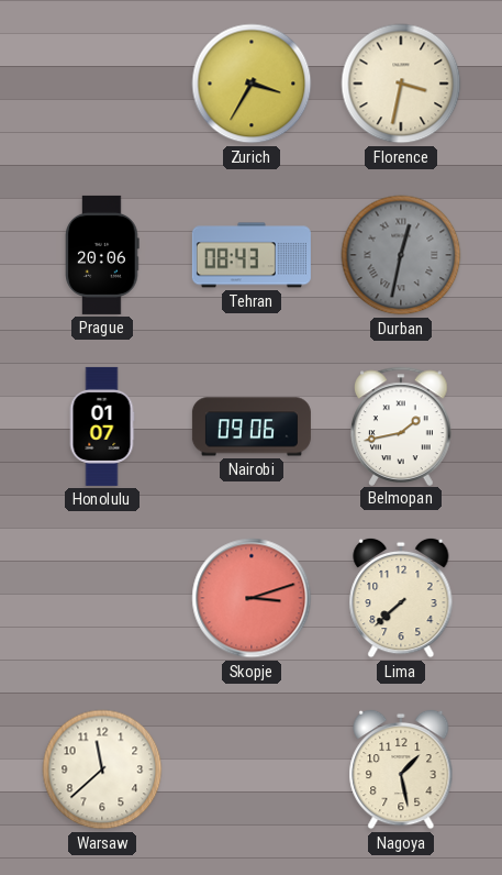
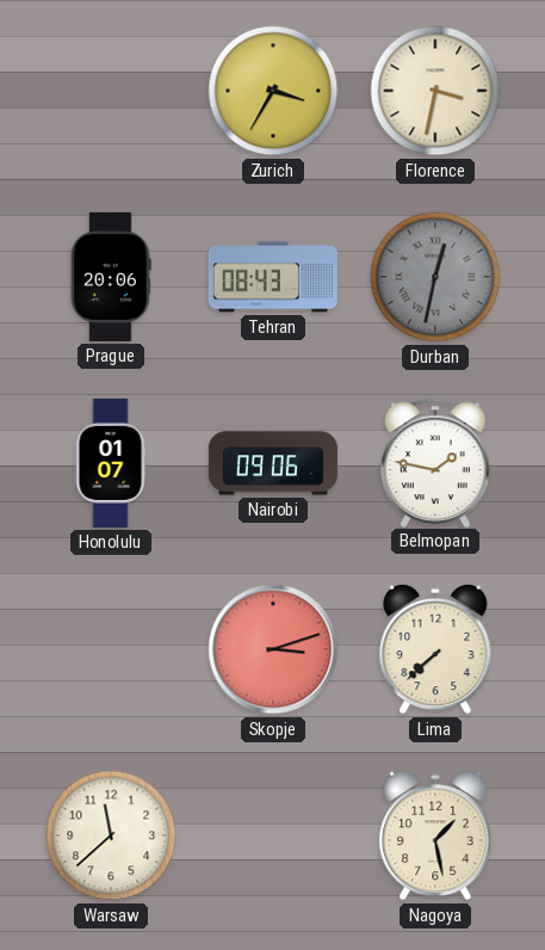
Belmopan: 1:43 -> 1:47 (435, 462)
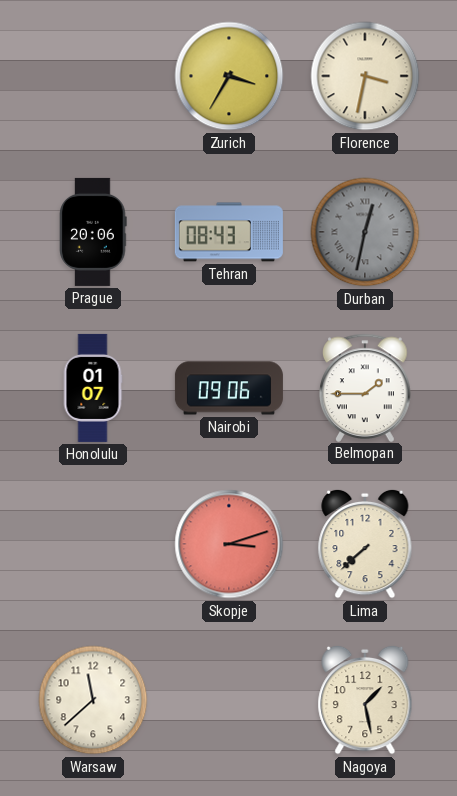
Belmopan: 1:47 -> 1:45 (365, 387)
